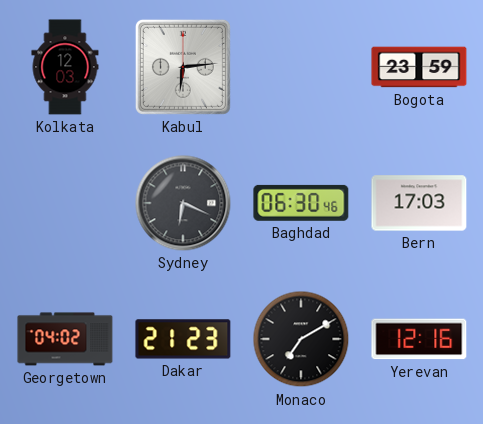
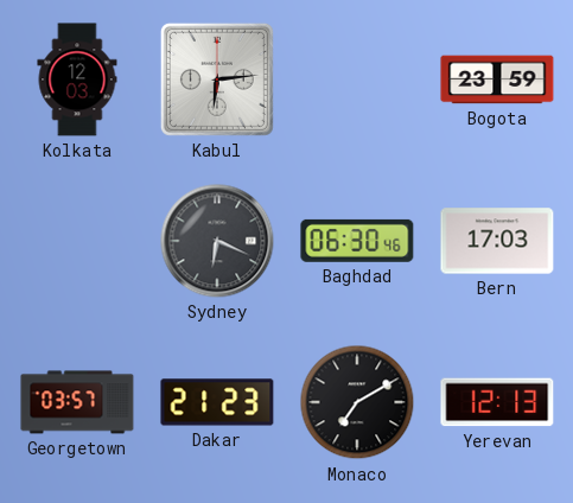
Georgetown: 04:02 -> 03:57 (77, 402)
Yerevan: 12:16 -> 12:13 (497, 402)
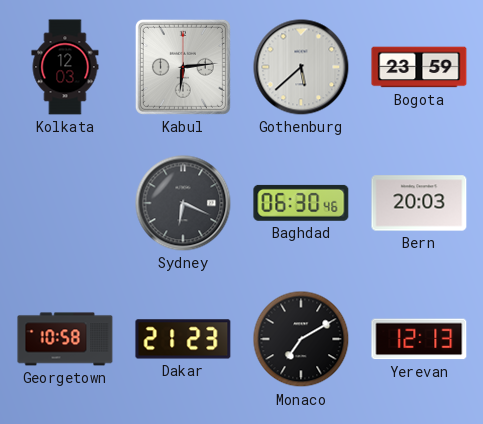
Gothenburg: none -> 5:38 (301, 67)
Bern: 17:03 -> 20:03 (419, 203)
Georgetown: 03:57 -> 10:58 (65, 339)
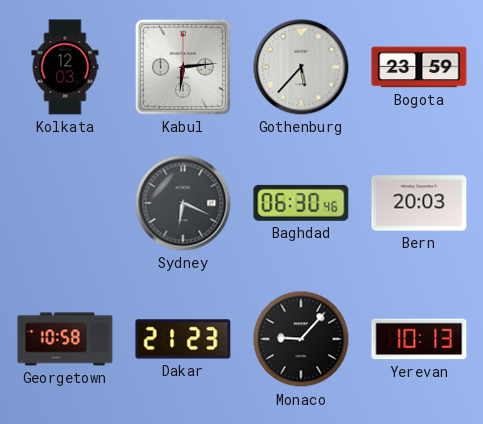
Gothenburg: 5:38 -> 5:37 (301, 67)
Monaco: 7:10 -> 9:07 (301, 339)
Yerevan: 12:13 -> 10:13 (419, 339)
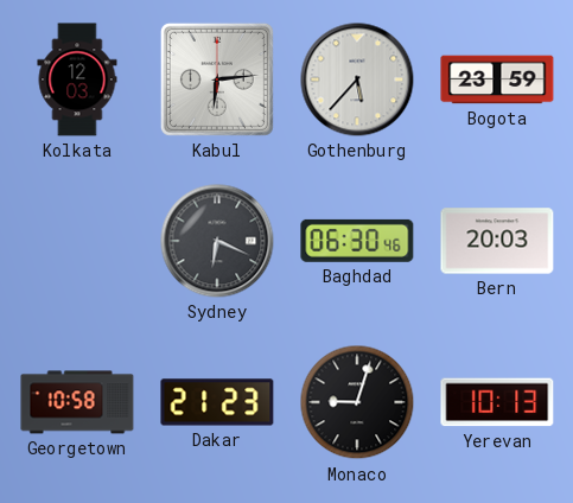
Monaco: 9:07 -> 9:03 (357, 402)
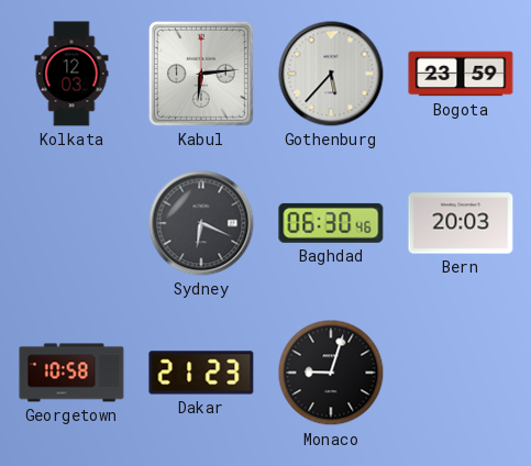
Yerevan: 10:13 -> none (497, 402)
